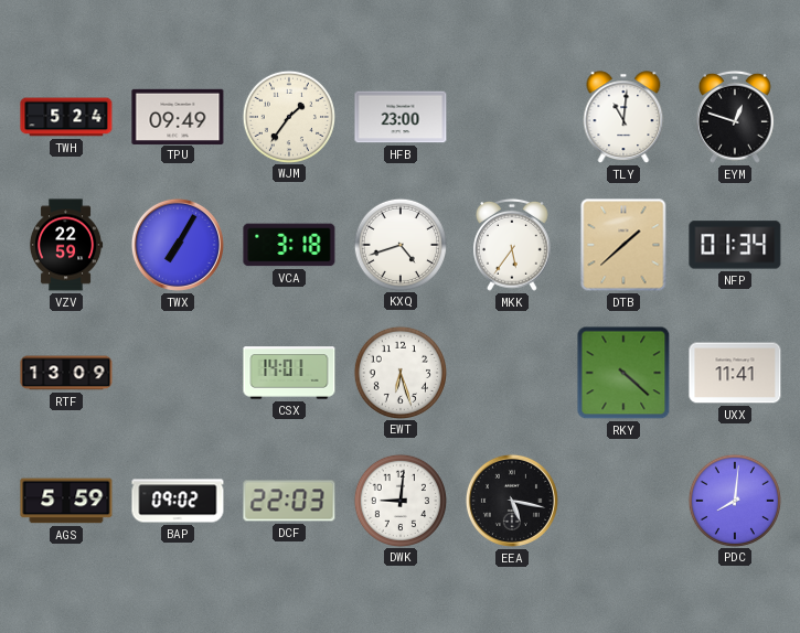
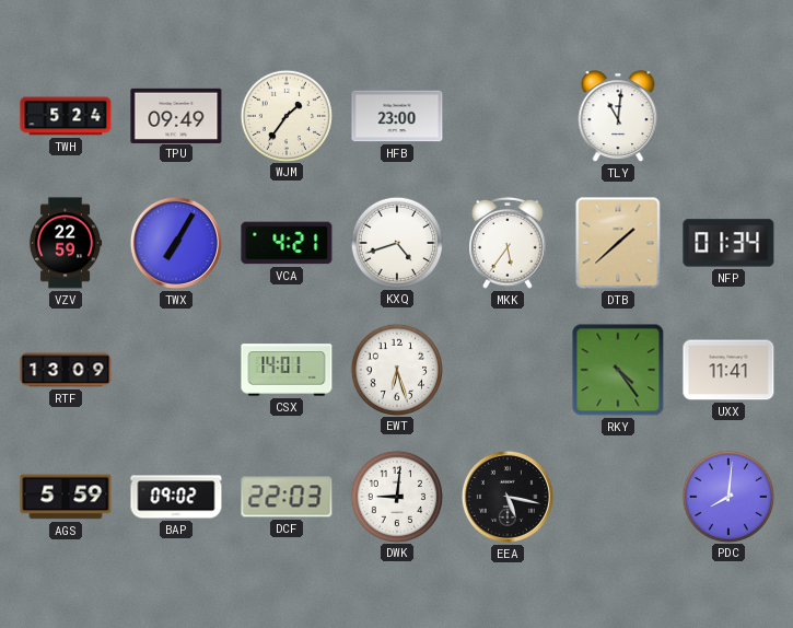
EYM: 12:48 -> none (736, 117)
VCA: 3:18 -> 4:21 (287, 243)
RKY: 4:22 -> 4:24 (618, 370)
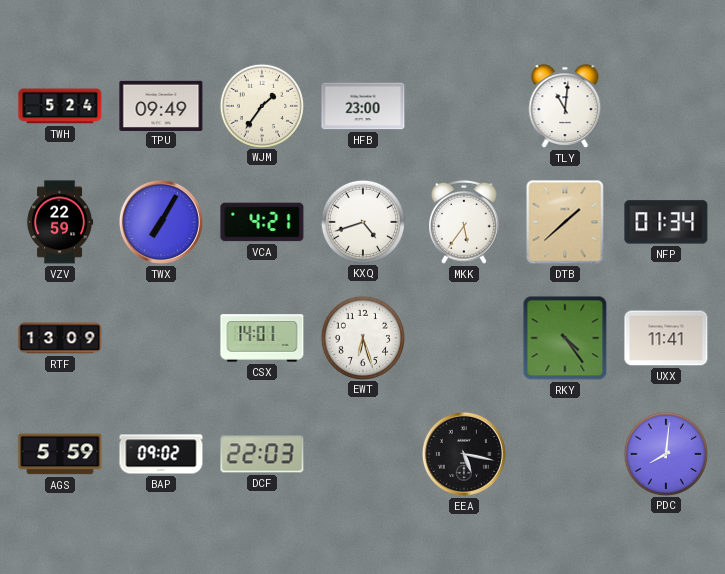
DWK: 9:01 -> none (396, 496)
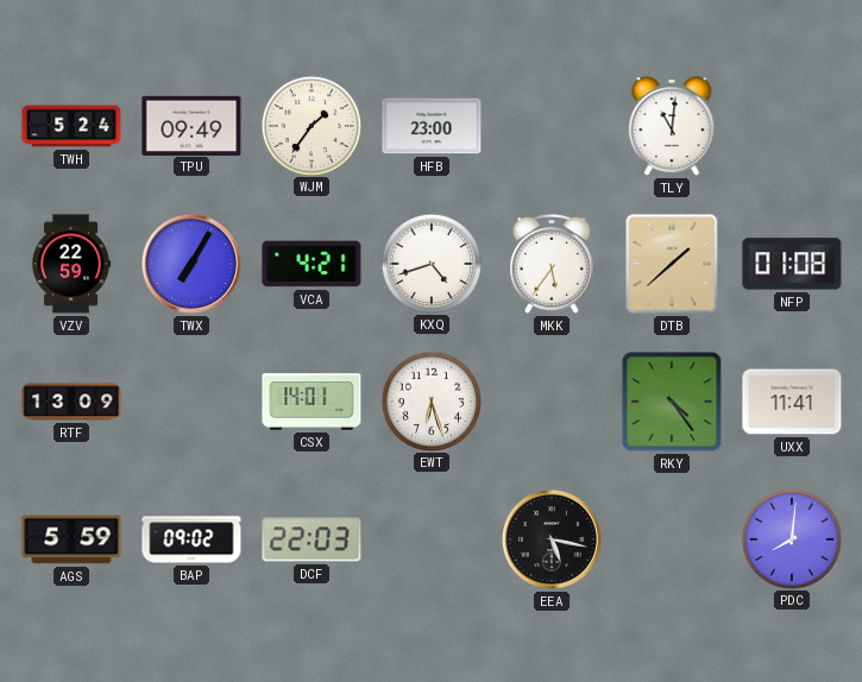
NFP: 01:34 -> 01:08 (792, 264)
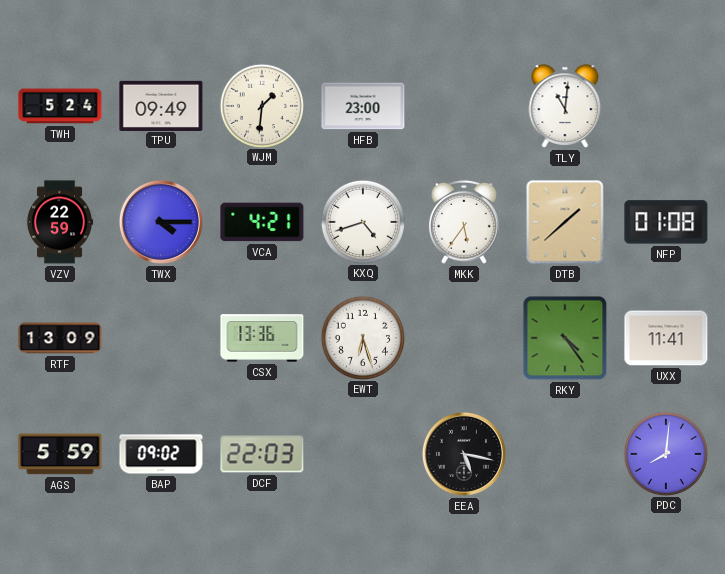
WJM: 1:36 -> 1:31 (261, 105)
TWX: 7:05 -> 4:15 (161, 222)
CSX: 14:01 -> 13:36 (262, 338)
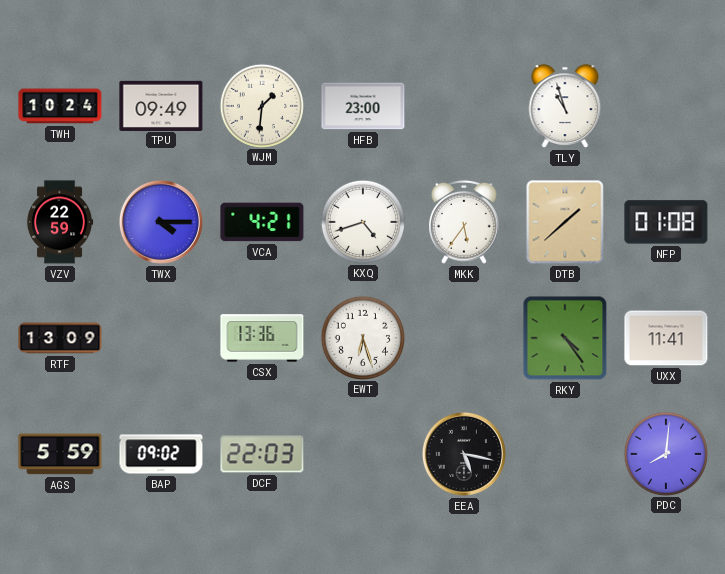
TWH: 5:24 -> 10:24 (60, 106)
TLY: 11:01 -> 10:57 (565, 106)
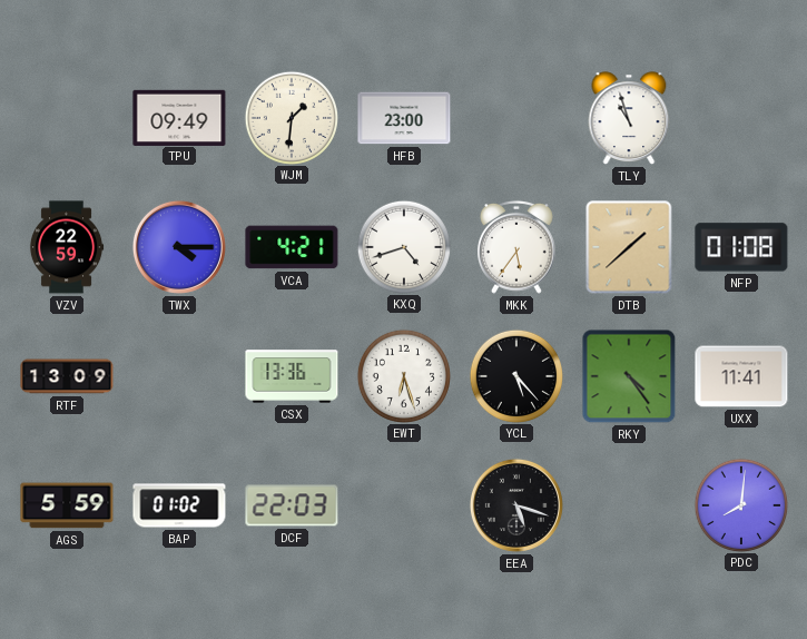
TWH: 10:24 -> none (60, 106)
YCL: none -> 5:23 (515, 375)
BAP: 09:02 -> 01:02 (179, 505)
EEA: 5:17 -> 5:18 (516, 505)
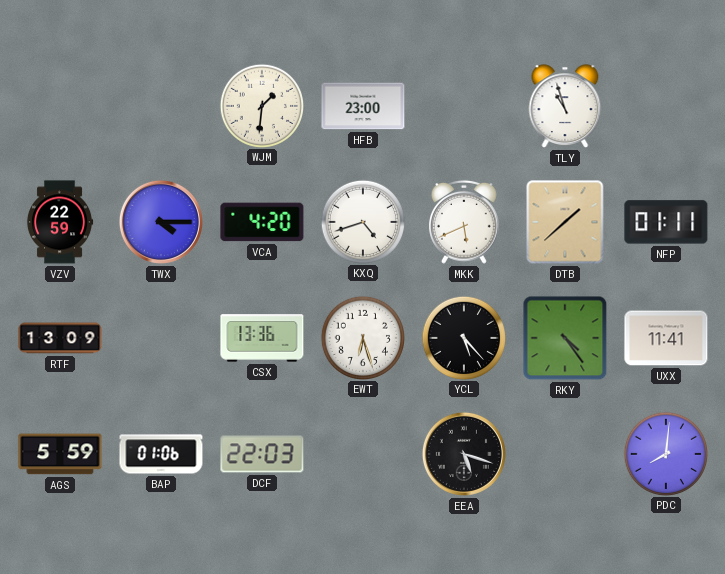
TPU: 09:49 -> none (179, 117)
VCA: 4:21 -> 4:20 (262, 222)
MKK: 5:36 -> 5:41 (465, 222)
NFP: 01:08 -> 01:11 (666, 222)
BAP: 01:02 -> 01:06 (161, 454)
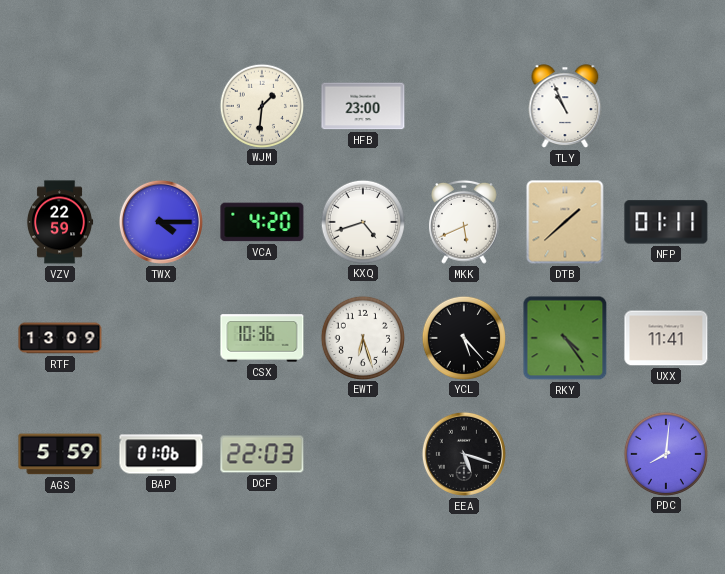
TLY: 10:57 -> 10:56 (565, 106)
CSX: 13:36 -> 10:36 (262, 338)
